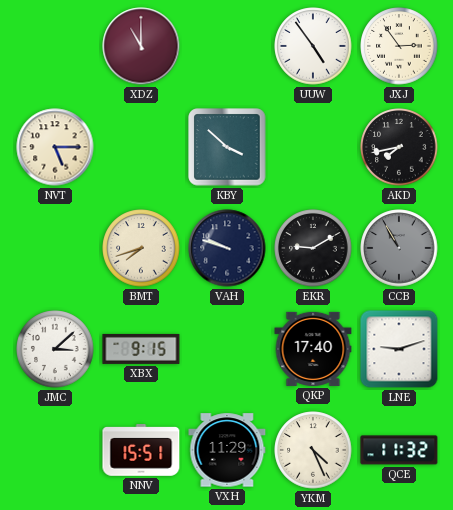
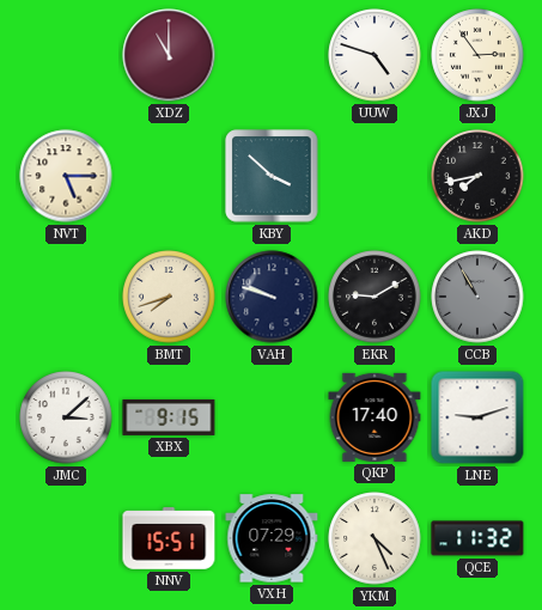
UUW: 4:54 -> 4:48 (374, 55)
VXH: 11:29 -> 07:29 (272, 538)
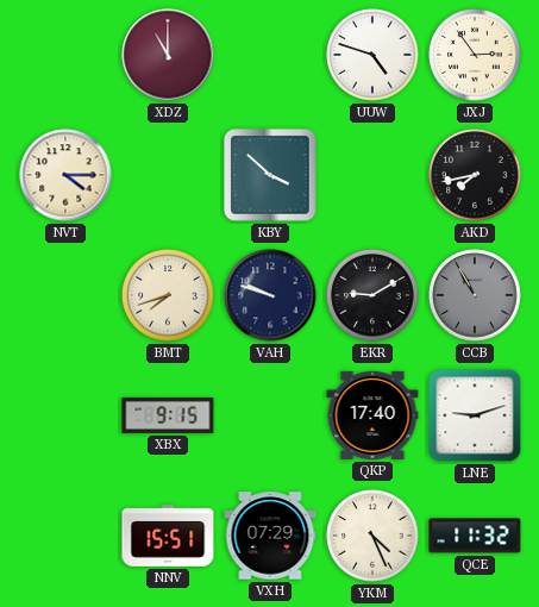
NVT: 5:15 -> 4:15 (65, 175)
JMC: 3:08 -> none (66, 417)
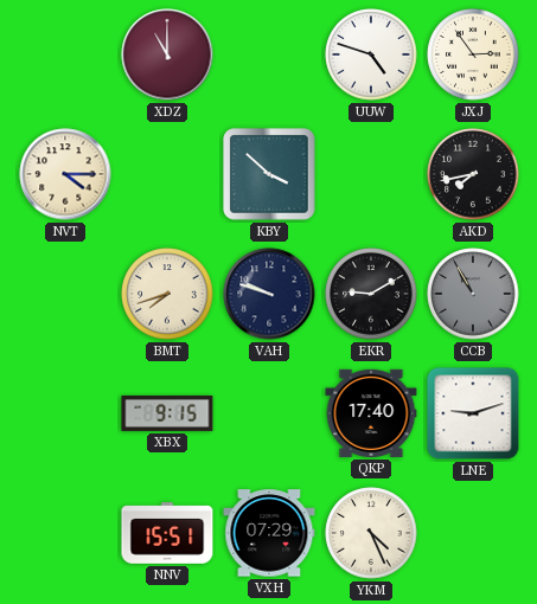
QCE: 11:32 -> none (475, 536)
